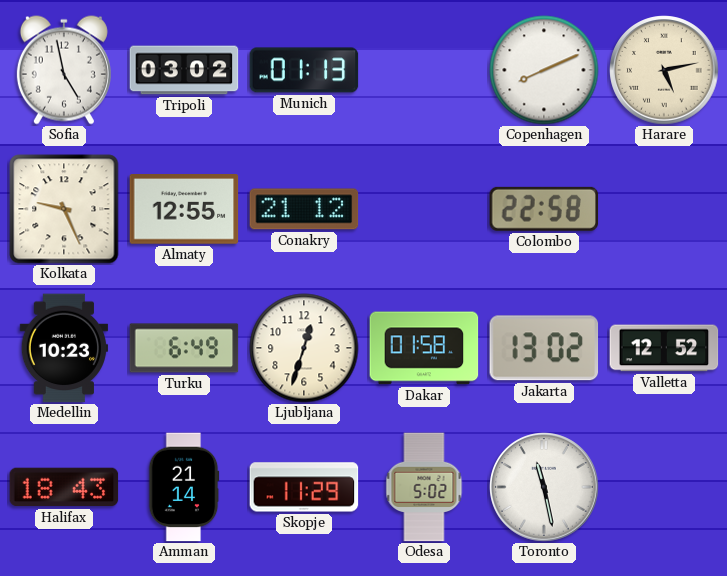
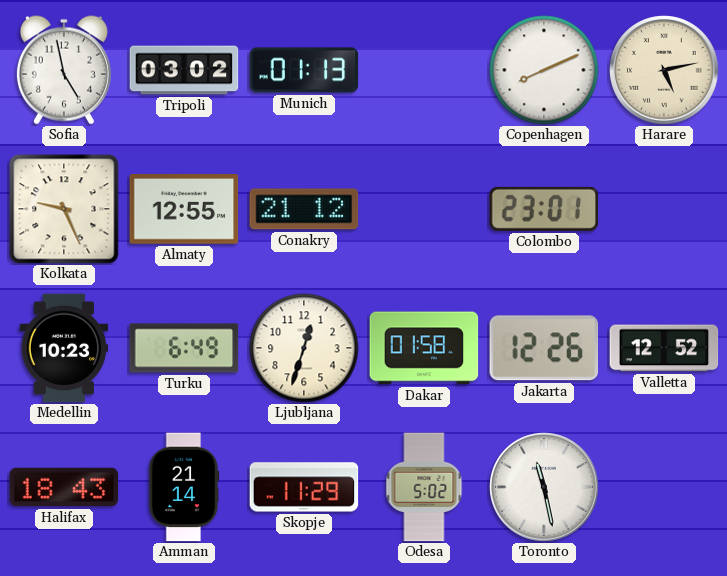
Colombo: 22:58 -> 23:01 (544, 209)
Jakarta: 13:02 -> 12:26 (544, 348)
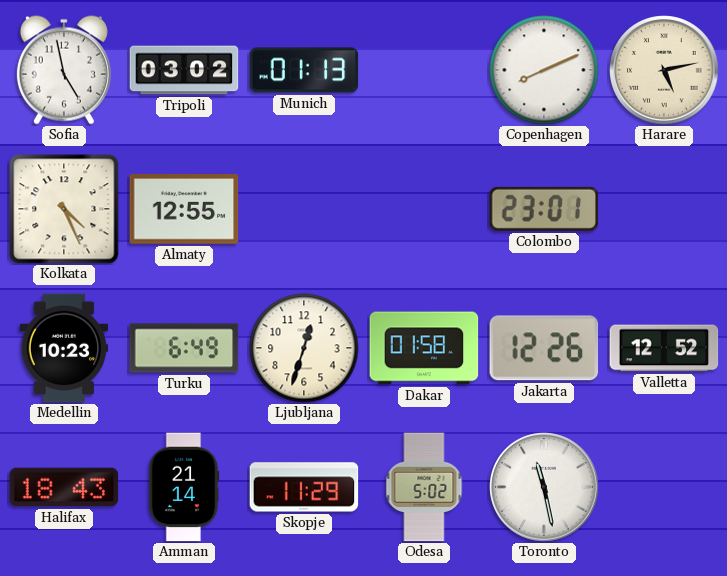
Kolkata: 9:26 -> 4:26 (64, 209)
Conakry: 21:12 -> none (304, 209)
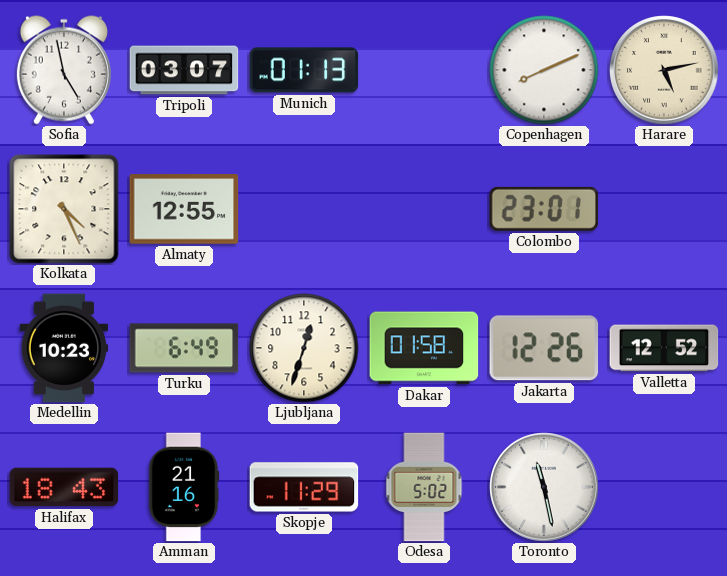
Tripoli: 03:02 -> 03:07 (184, 70)
Amman: 21:14 -> 21:16 (184, 487)
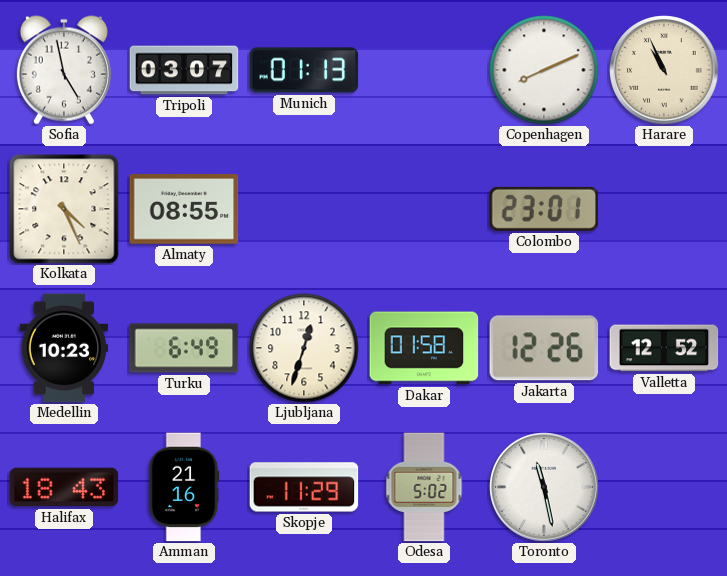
Harare: 5:13 -> 10:56 (664, 70)
Almaty: 12:55 -> 08:55 (184, 210)
